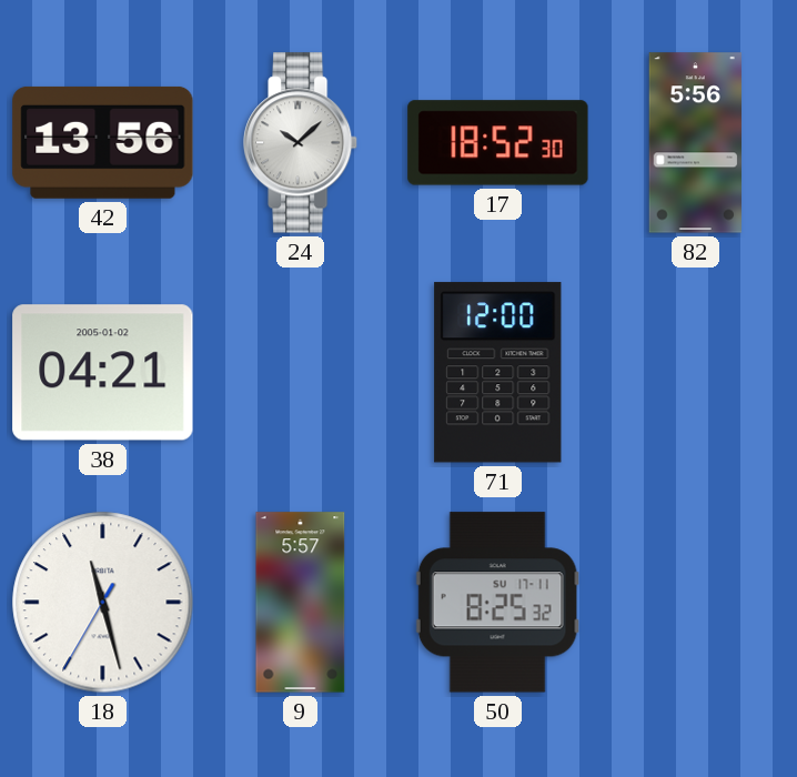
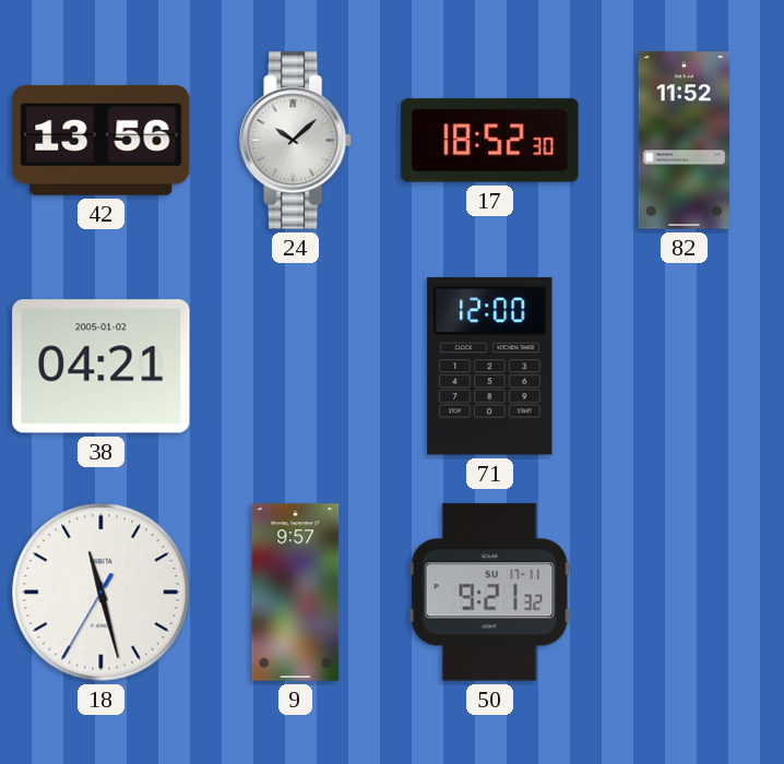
82: 5:56 -> 11:52 (684, 141)
9: 5:57 -> 9:57 (296, 593)
50: 8:25 -> 9:21 (489, 593)
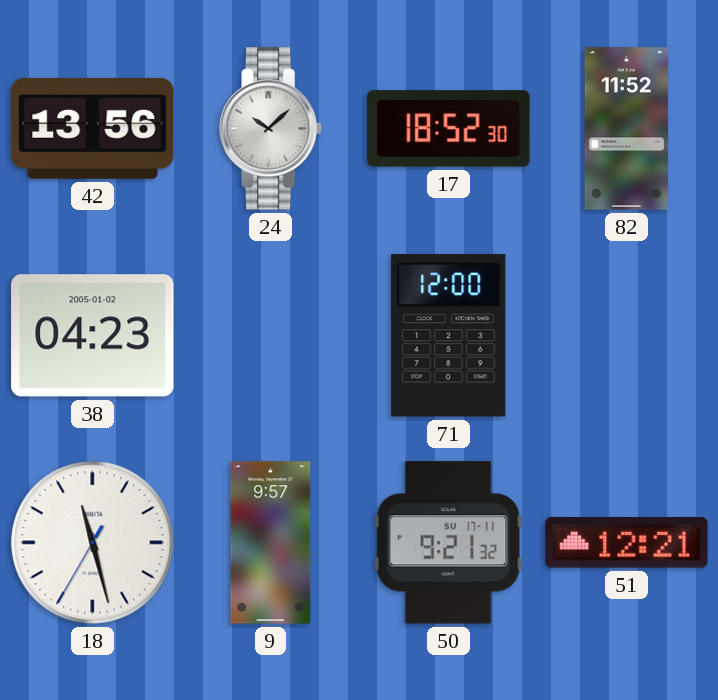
38: 04:21 -> 04:23 (93, 336)
51: none -> 12:21 (627, 543)
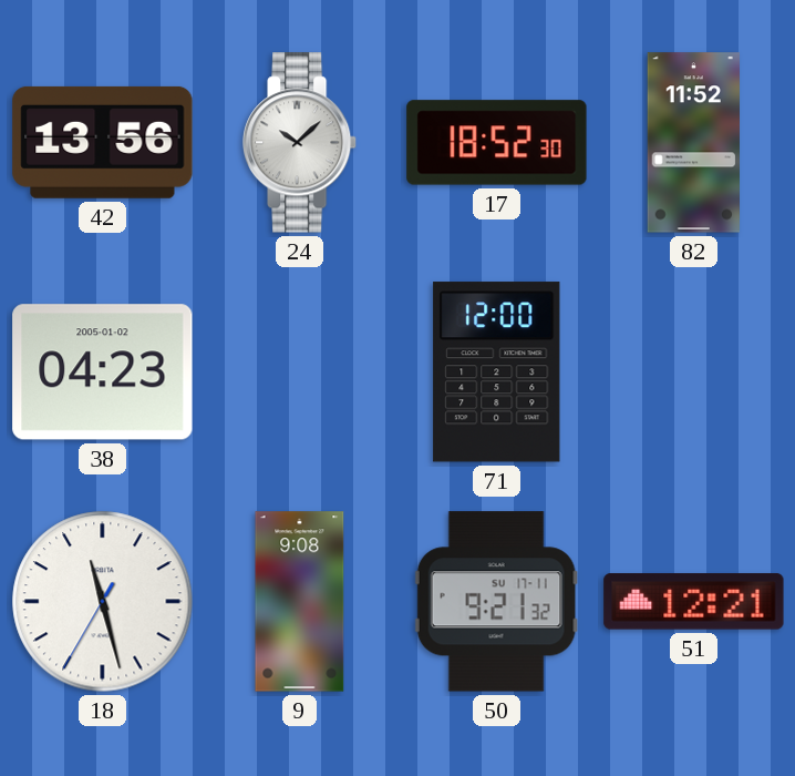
9: 9:57 -> 9:08 (300, 602)
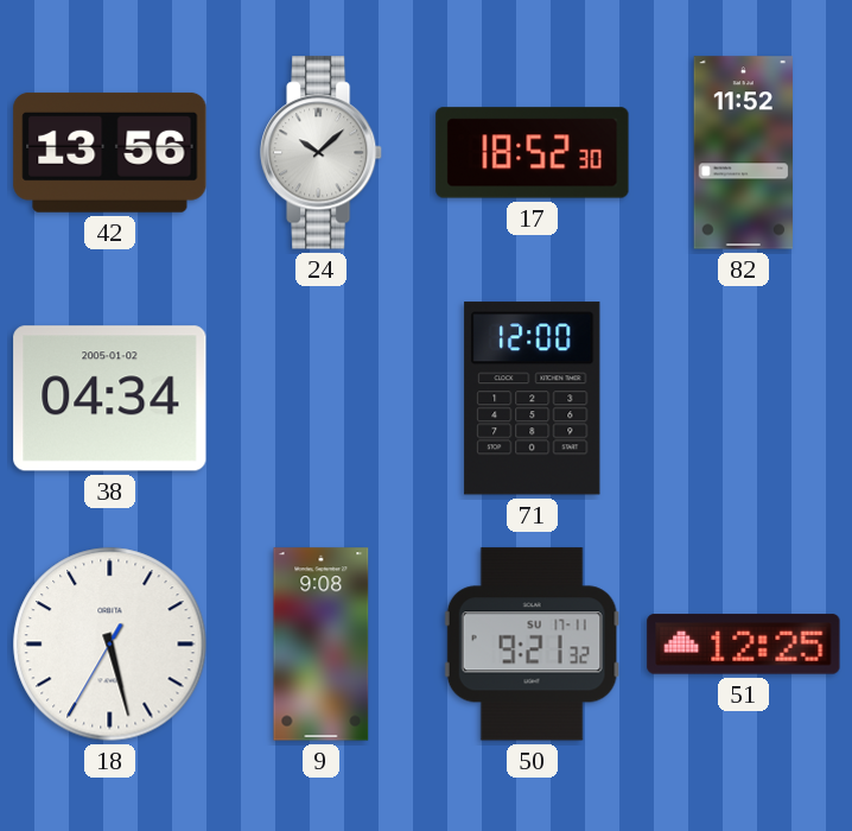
38: 04:23 -> 04:34 (110, 399)
18: 11:27 -> 5:27 (110, 645)
51: 12:21 -> 12:25 (744, 645)
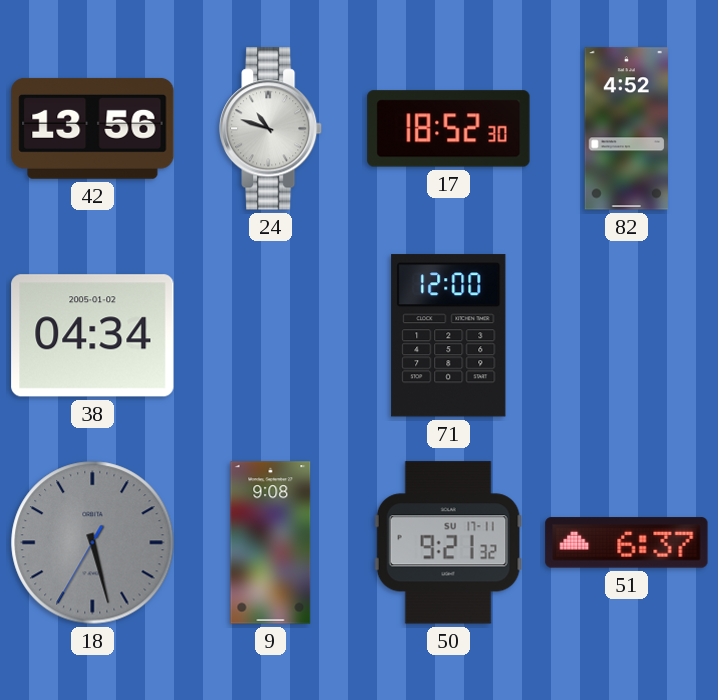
24: 10:08 -> 10:48 (272, 129)
82: 11:52 -> 4:52 (626, 129)
18 dial: white -> grey (93, 543)
51: 12:25 -> 6:37 (627, 543)
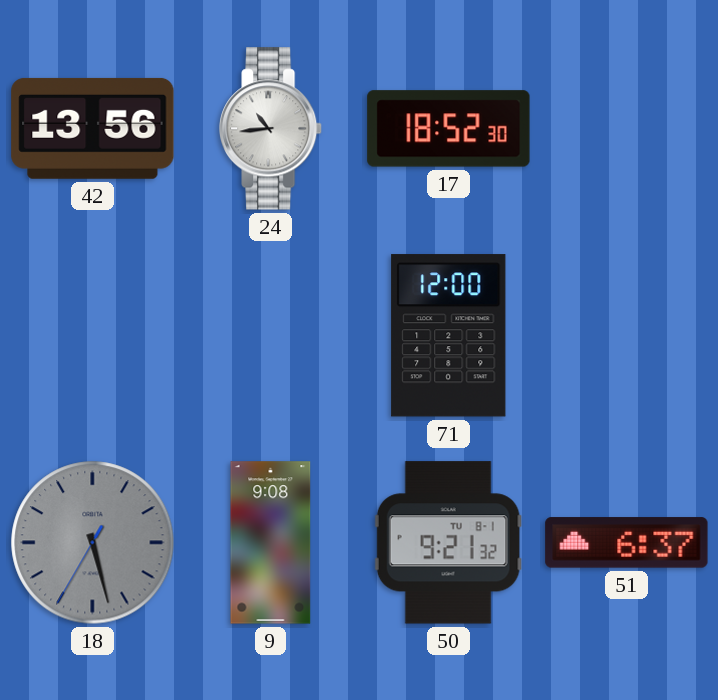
24: 10:48 -> 10:44 (272, 129)
82: 4:52 -> none (626, 129)
38: 04:34 -> none (93, 336)
50 date: SU 17-11 -> TU 8-1 (448, 543)
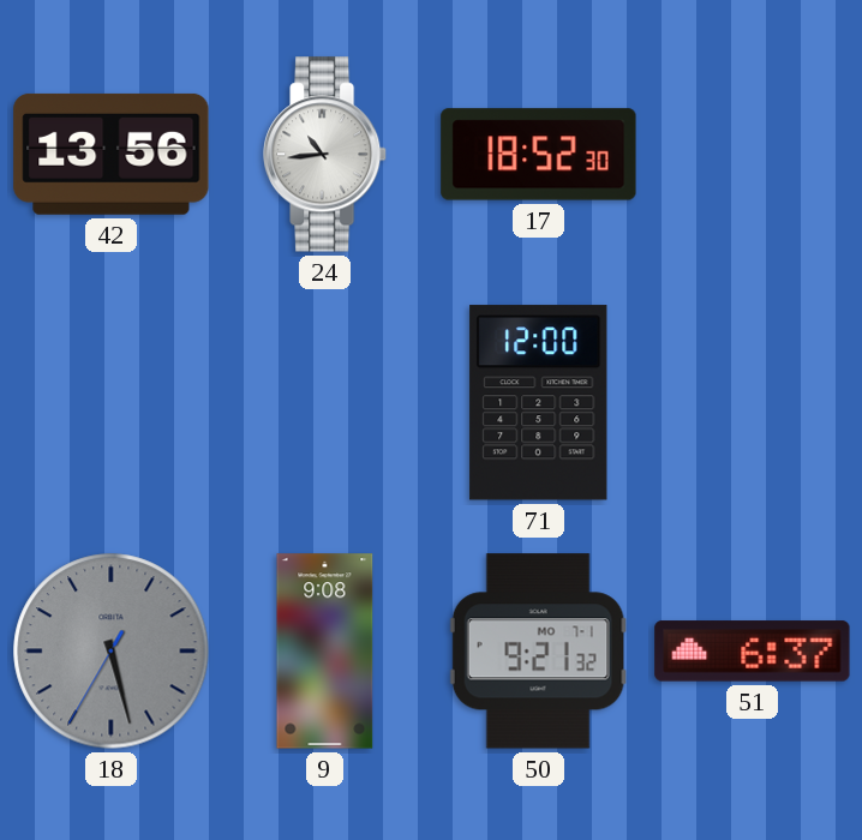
50 date: TU 8-1 -> MO 7-1 (538, 652)
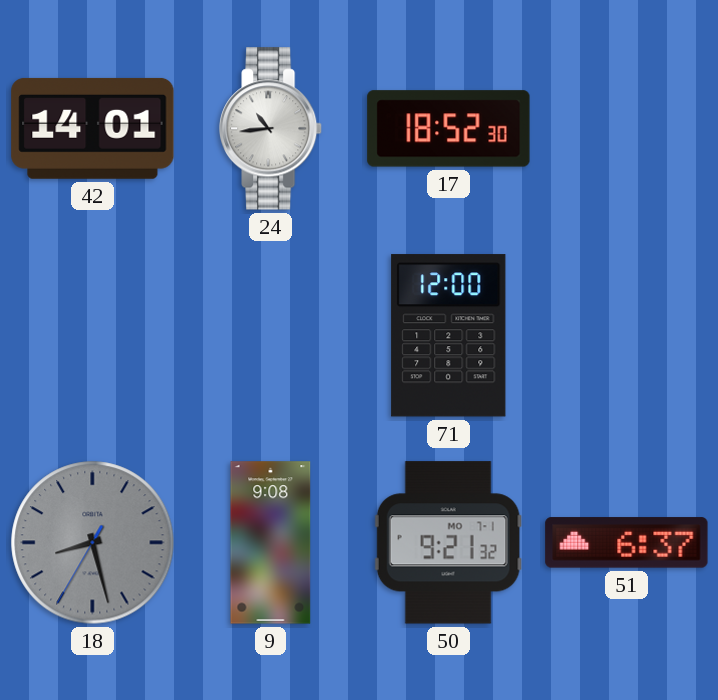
42: 13:56 -> 14:01 (93, 128)
18: 5:27 -> 8:27 (93, 543)
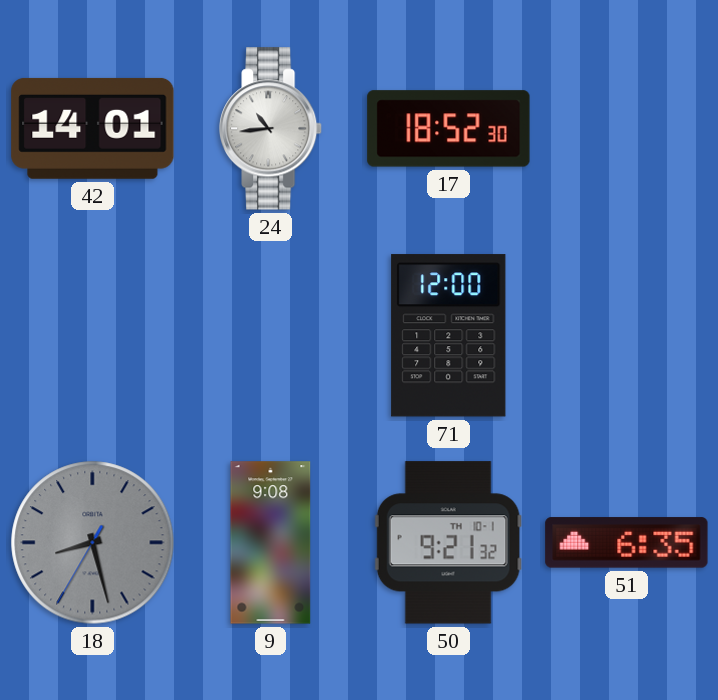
50 date: MO 7-1 -> TH 10-1 (448, 543)
51: 6:37 -> 6:35 (627, 543)
